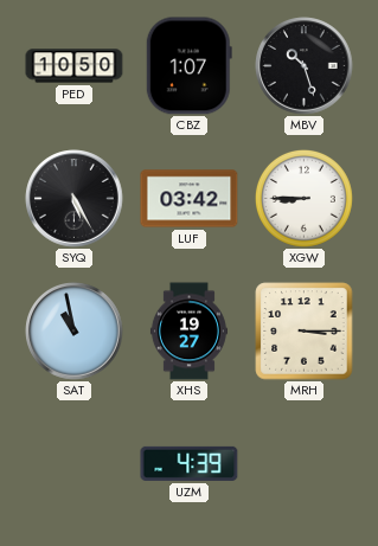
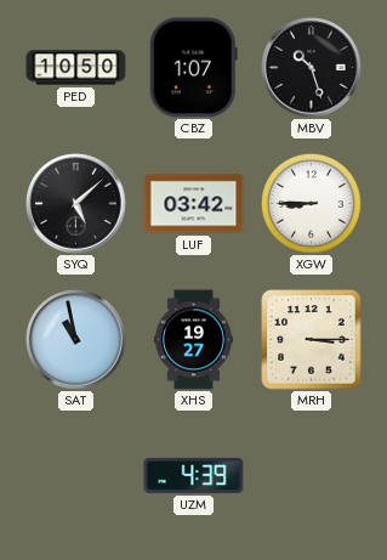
SYQ: 5:25 -> 5:08 (76, 204)
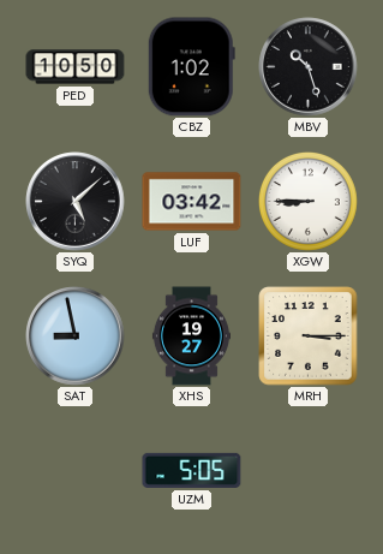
CBZ: 1:07 -> 1:02 (191, 67)
SAT: 10:58 -> 8:58 (76, 336)
UZM: 4:39 -> 5:05 (192, 470)
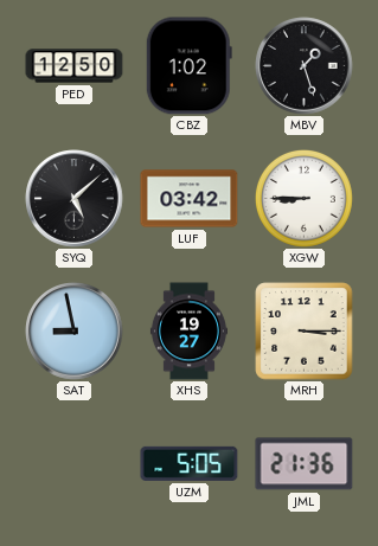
PED: 10:50 -> 12:50 (75, 66)
MBV: 10:27 -> 1:27 (305, 66)
JML: none -> 21:36 (305, 464)
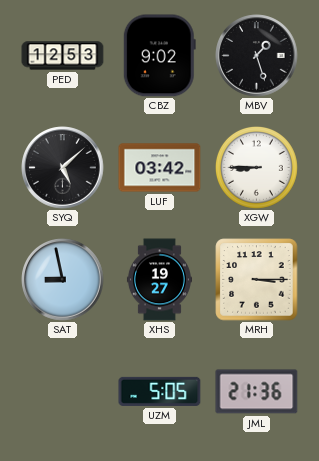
PED: 12:50 -> 12:53 (63, 56)
CBZ: 1:02 -> 9:02 (159, 56)
